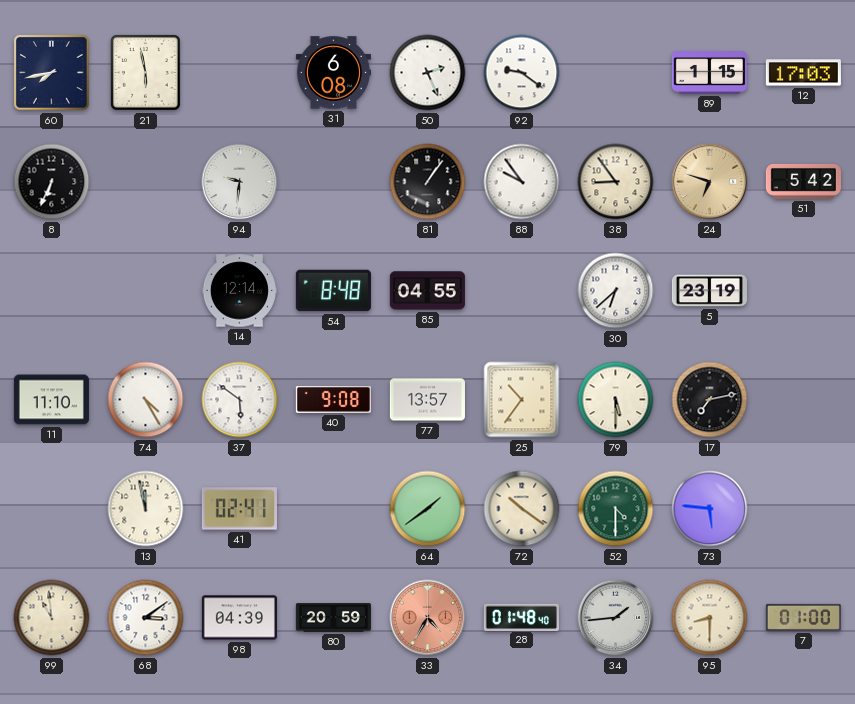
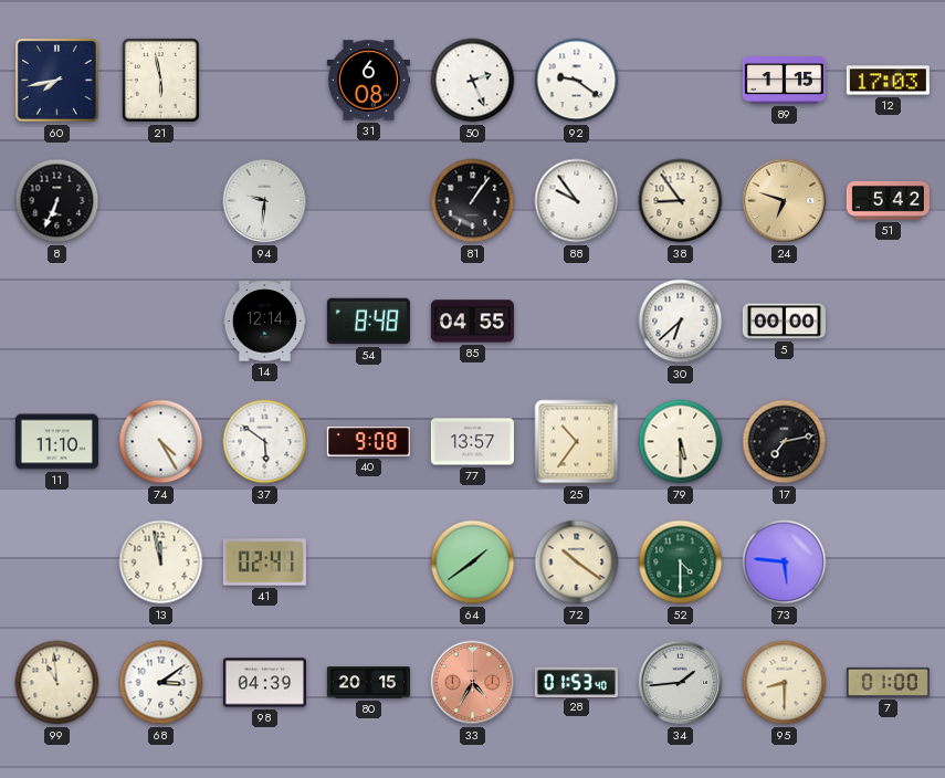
5: 23:19 -> 00:00 (784, 322)
80: 20:59 -> 20:15 (368, 683)
28: 01:48 -> 01:53 (576, 682)
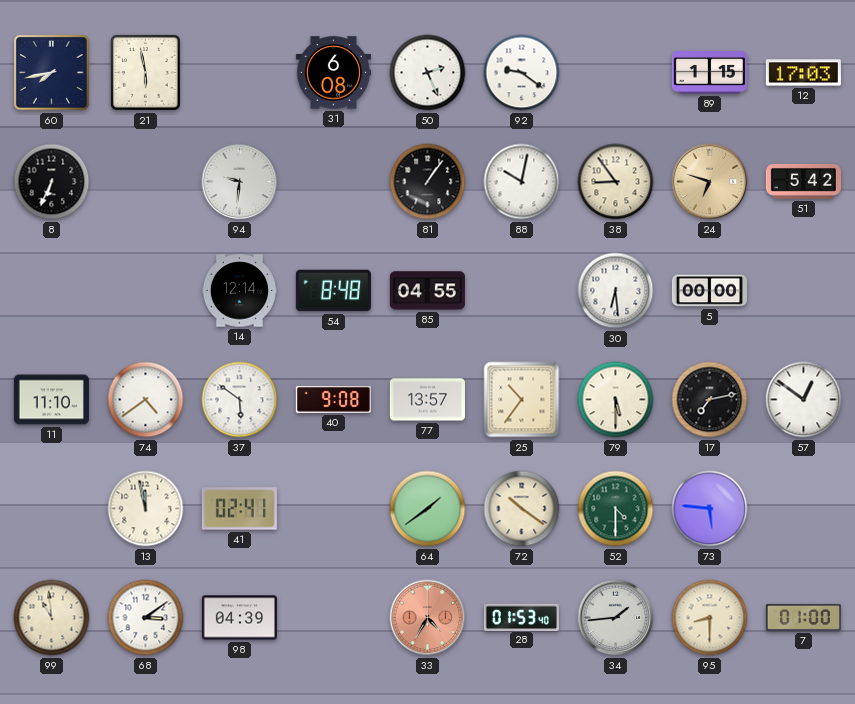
88: 9:54 -> 10:02 (522, 182)
30: 6:38 -> 6:29 (616, 291)
74: 4:25 -> 4:39 (146, 400)
57: none -> 12:51 (804, 400)
80: 20:15 -> none (368, 683)
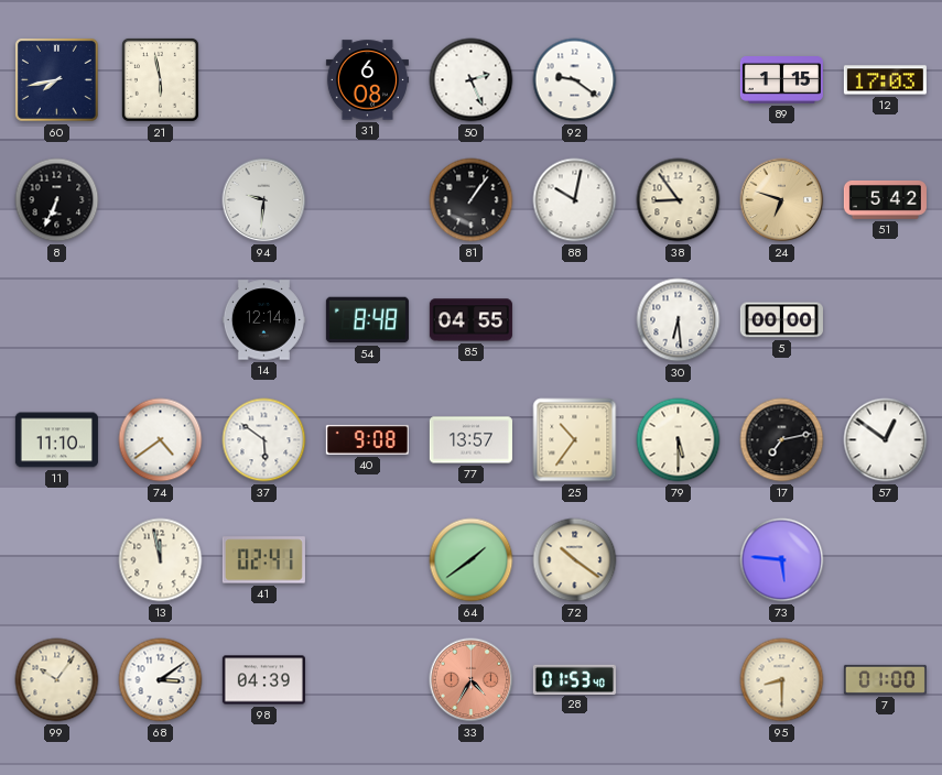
52: 4:30 -> none (616, 509)
99: 10:59 -> 10:06 (57, 680)
34: 1:44 -> none (616, 618)
